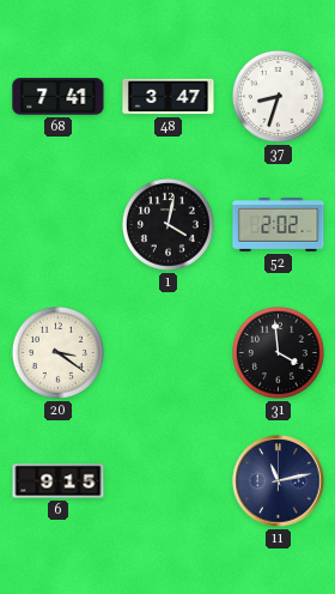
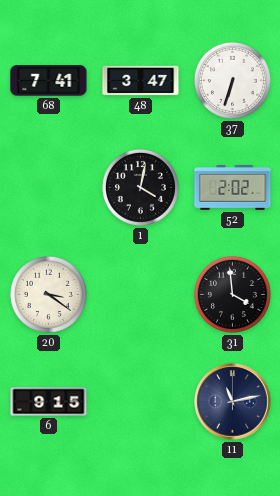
37: 8:33 -> 6:33 (232, 80)
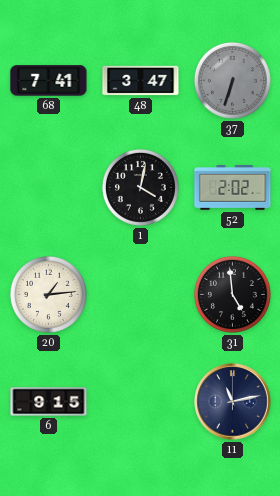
37 dial: white -> grey (232, 80)
20: 3:21 -> 1:14 (48, 294)
31: 3:59 -> 4:59 (232, 294)
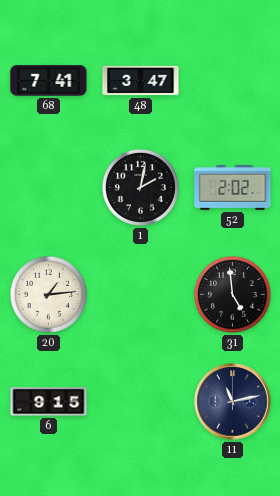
37: 6:33 -> none (232, 80)
1: 4:02 -> 2:02 (140, 187)
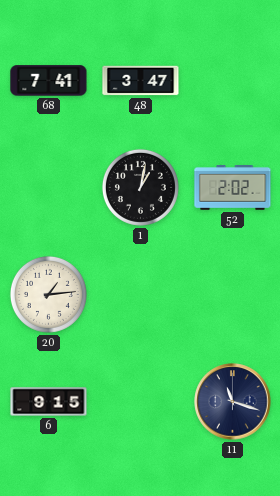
1: 2:02 -> 1:02 (140, 187)
31: 4:59 -> none (232, 294)
11: 11:13 -> 11:18 (233, 402)
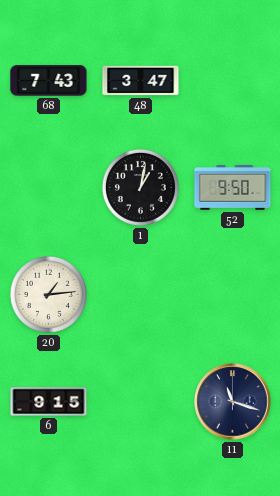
68: 7:41 -> 7:43 (49, 81)
52: 2:02 -> 9:50 (233, 188)
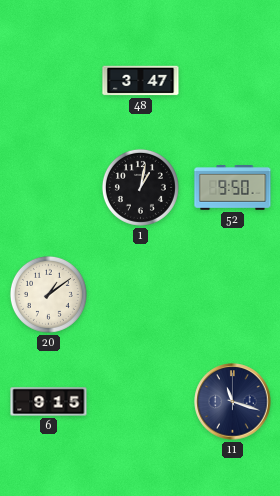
68: 7:43 -> none (49, 81)
20: 1:14 -> 1:09 (48, 294)
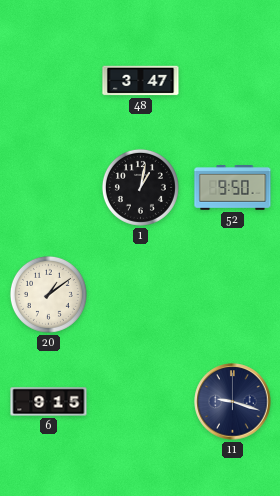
11: 11:18 -> 9:18 (233, 402)
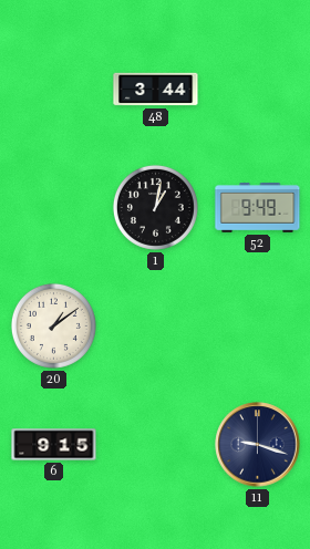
48: 3:47 -> 3:44 (156, 90)
52: 9:50 -> 9:49 (258, 208)
